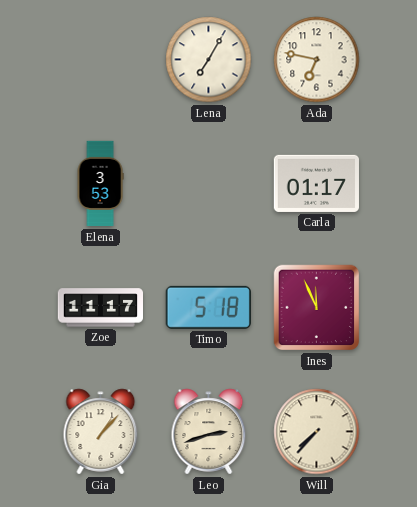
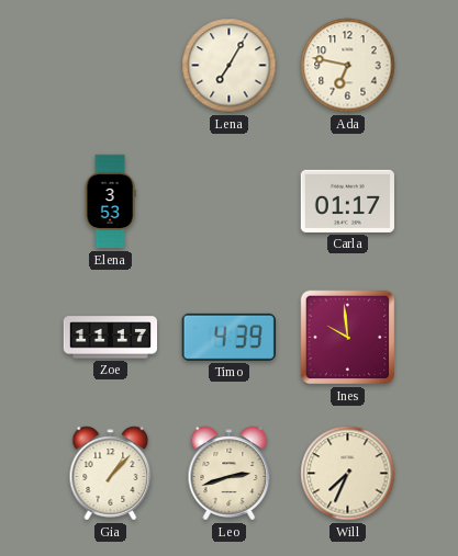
Timo: 5:18 -> 4:39 (228, 337)
Ines: 11:56 -> 9:59 (348, 338)
Will: 7:37 -> 7:34 (348, 474)
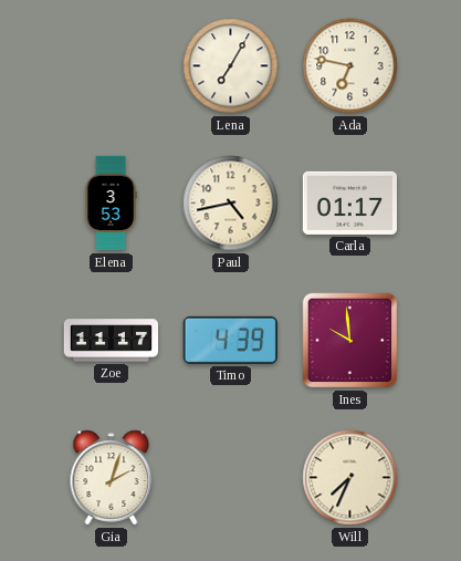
Paul: none -> 4:43 (231, 204)
Gia: 1:07 -> 2:03 (112, 478)
Leo: 2:42 -> none (230, 474)
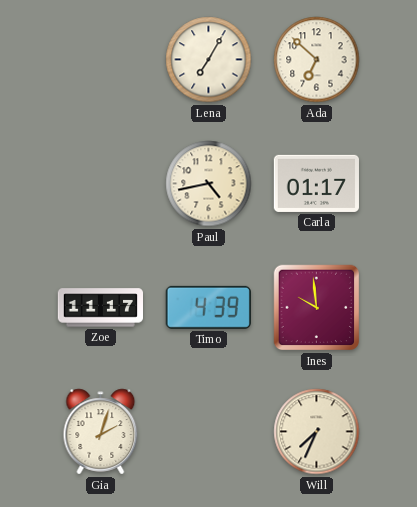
Ada: 6:47 -> 6:52 (317, 60)
Elena: 3:53 -> none (111, 204)
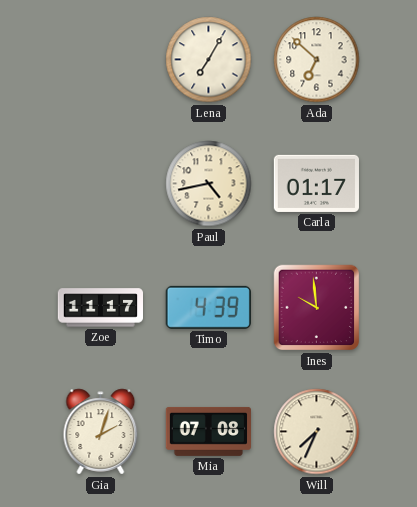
Mia: none -> 07:08 (208, 431)
